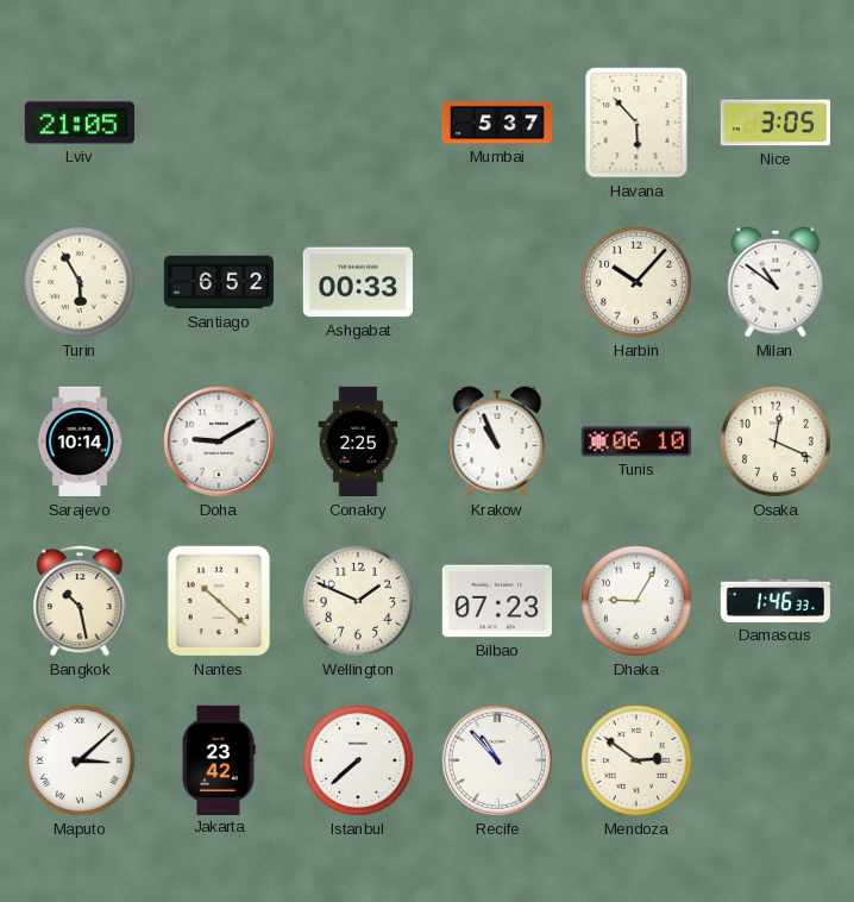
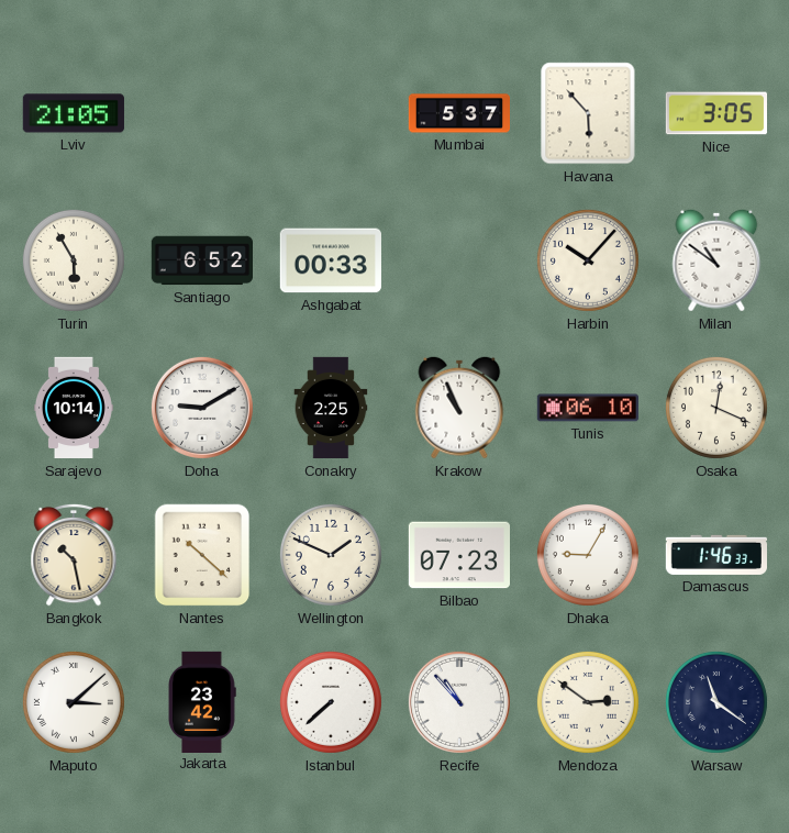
Warsaw: none -> 11:21 (716, 702)
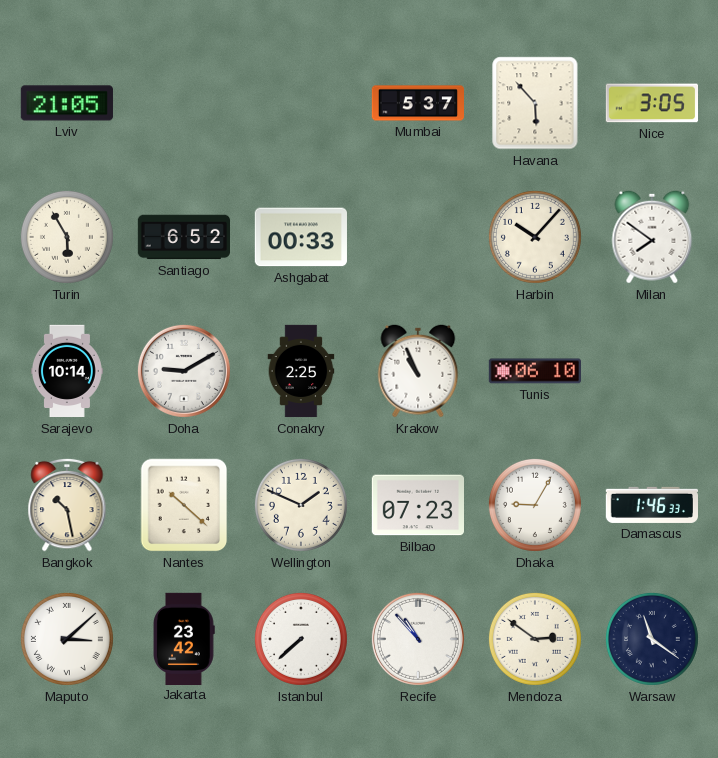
Milan: 10:51 -> 7:51 (652, 237)
Osaka: 12:19 -> none (716, 408)
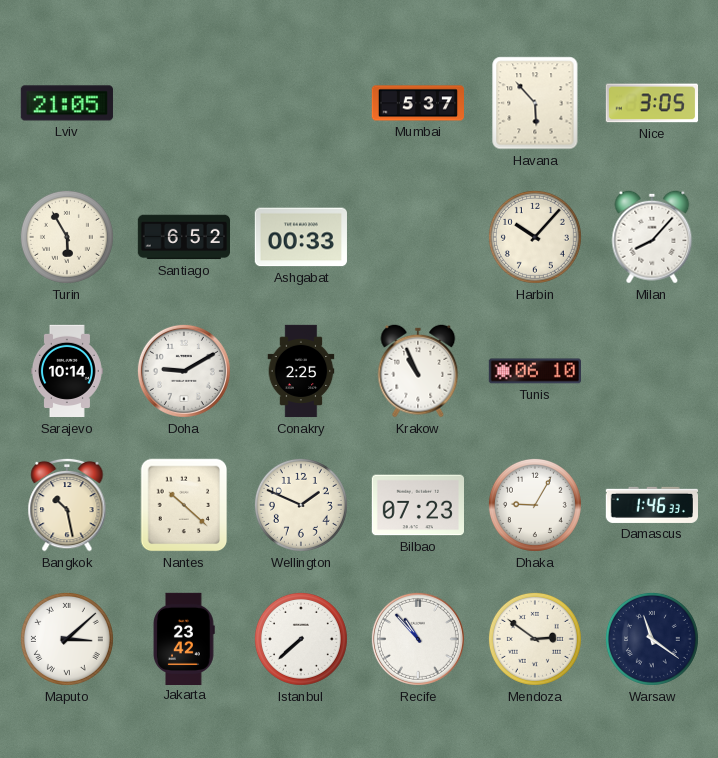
Milan: 7:51 -> 8:07 (652, 237)
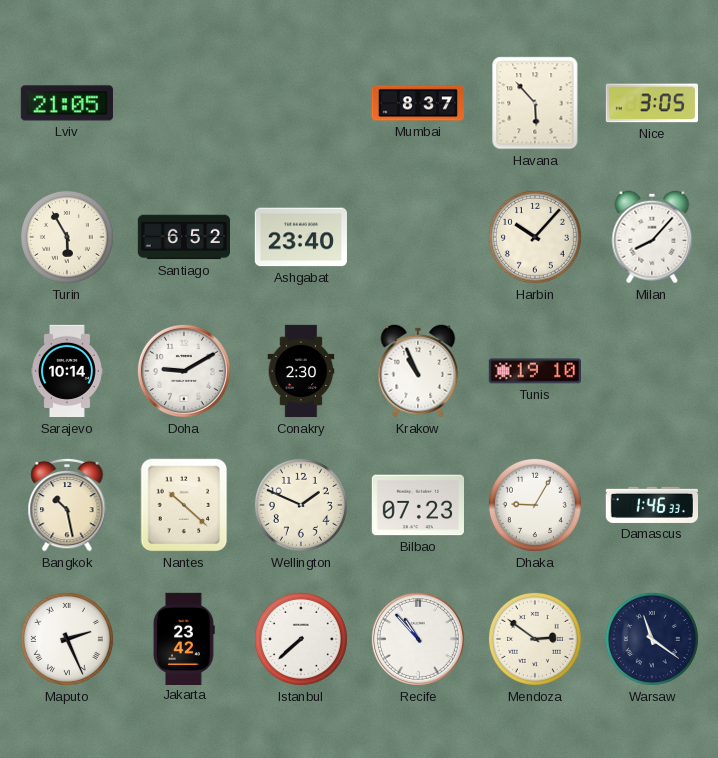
Mumbai: 5:37 -> 8:37 (418, 103)
Ashgabat: 00:33 -> 23:40 (300, 237)
Conakry: 2:25 -> 2:30 (301, 371)
Tunis: 06:10 -> 19:10 (534, 371)
Maputo: 3:08 -> 2:26 (67, 639)
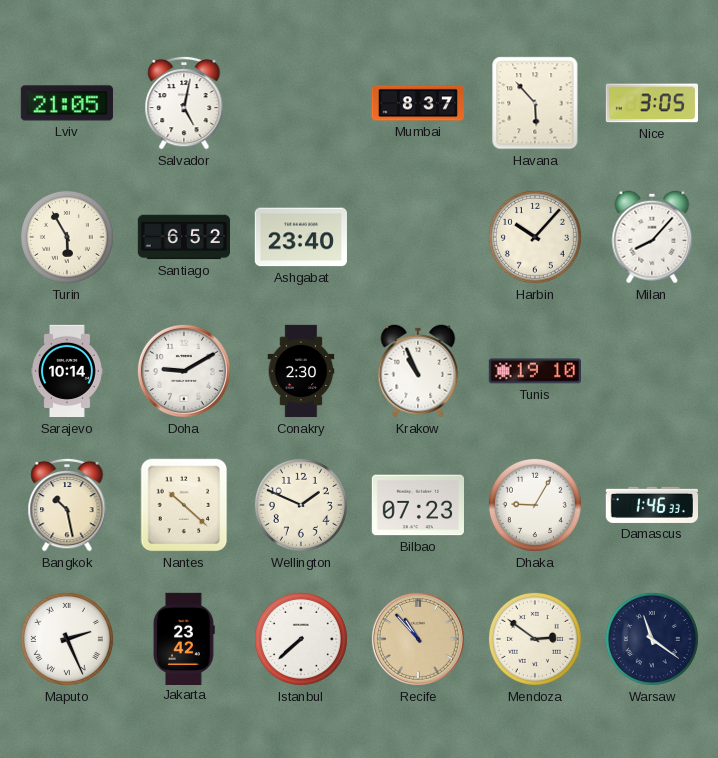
Salvador: none -> 5:02 (184, 103)
Recife dial: white -> champagne (418, 639)
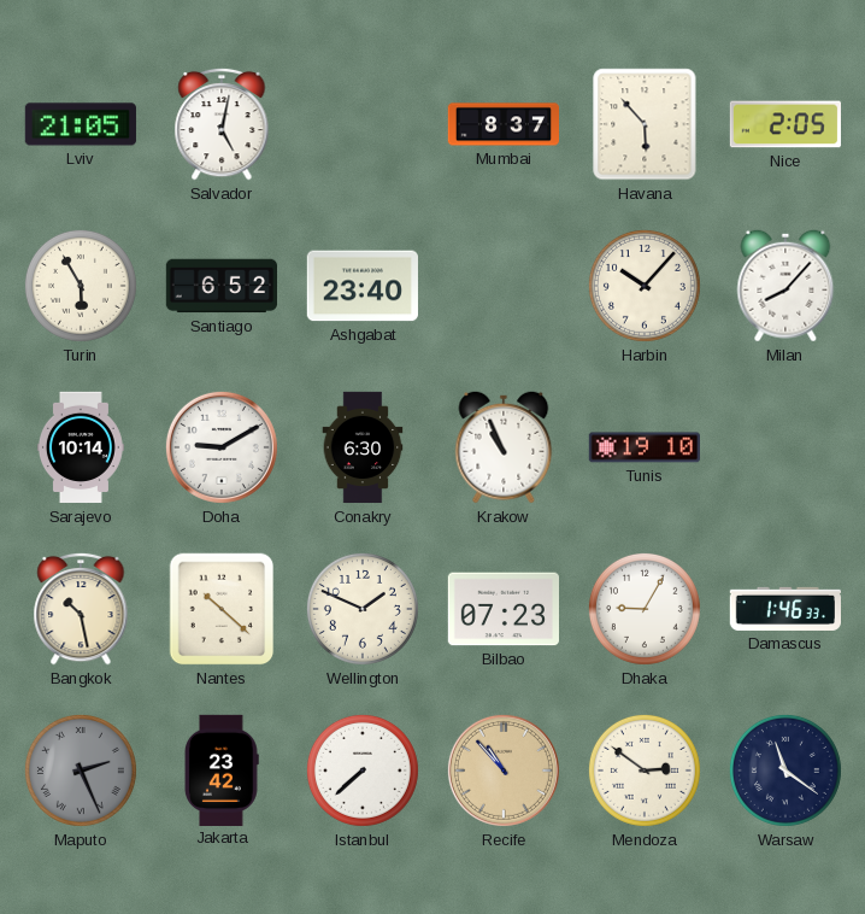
Nice: 3:05 -> 2:05 (784, 124)
Conakry: 2:30 -> 6:30 (363, 447)
Maputo dial: white -> grey (81, 771)
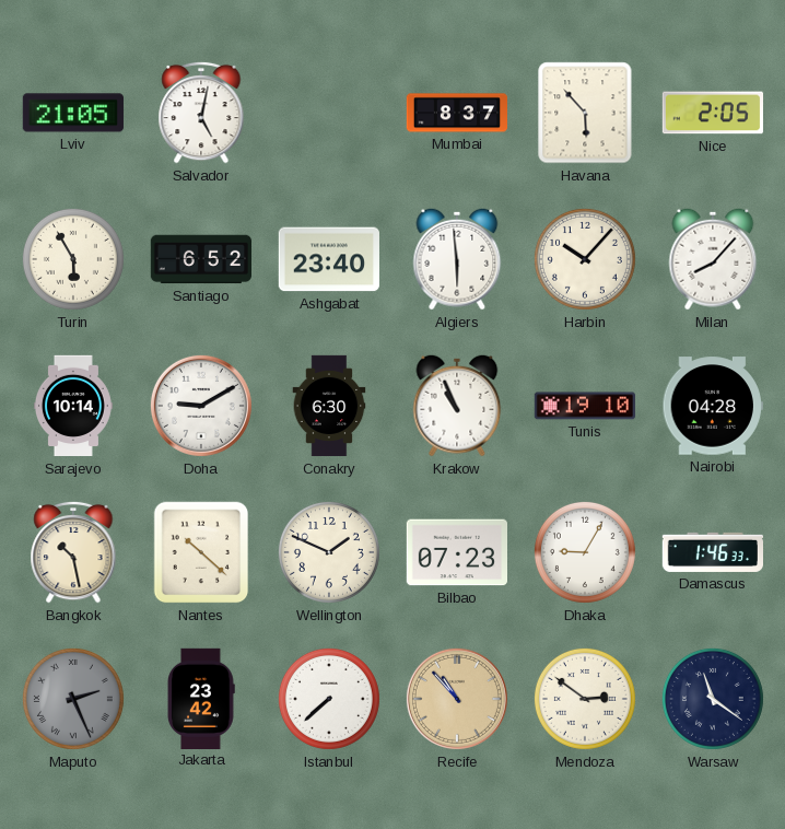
Algiers: none -> 5:59 (457, 259)
Nairobi: none -> 04:28 (713, 406)
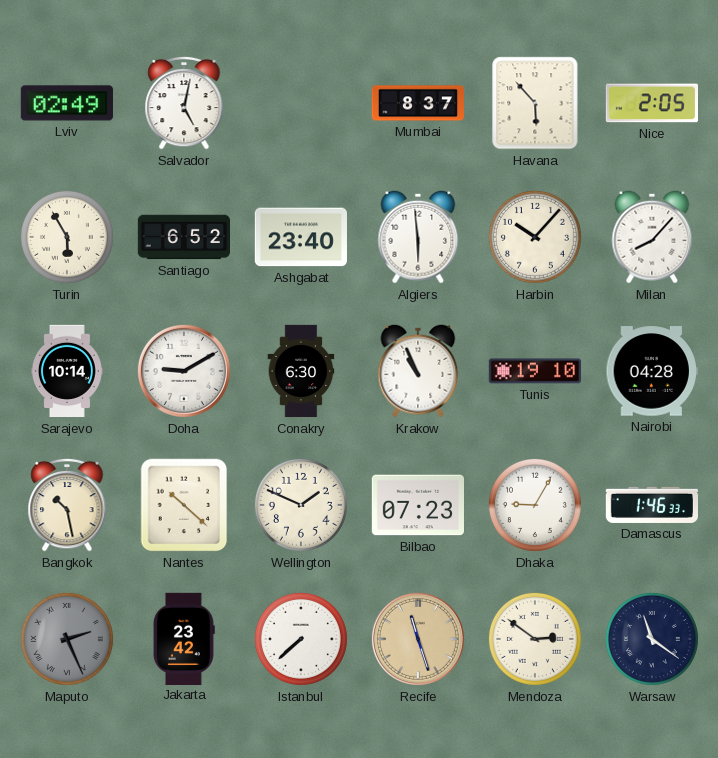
Lviv: 21:05 -> 02:49 (67, 103)
Recife: 10:53 -> 11:27 (418, 639)
